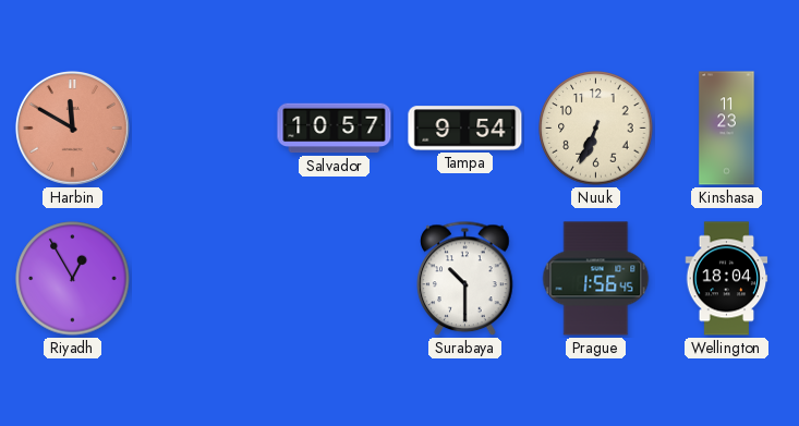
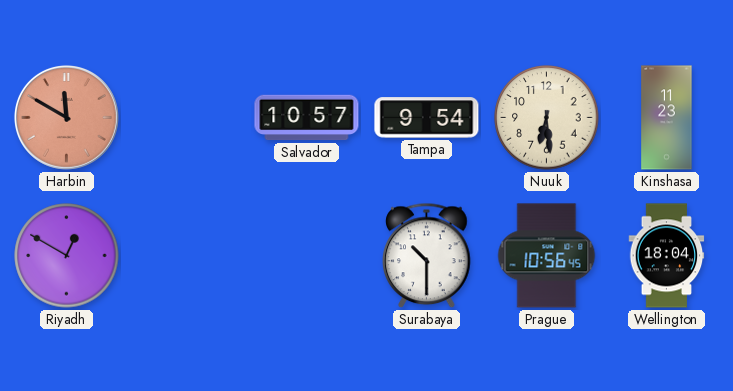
Nuuk: 6:34 -> 6:29 (547, 118)
Riyadh: 12:55 -> 12:50 (67, 256)
Prague: 1:56 -> 10:56 (547, 256)
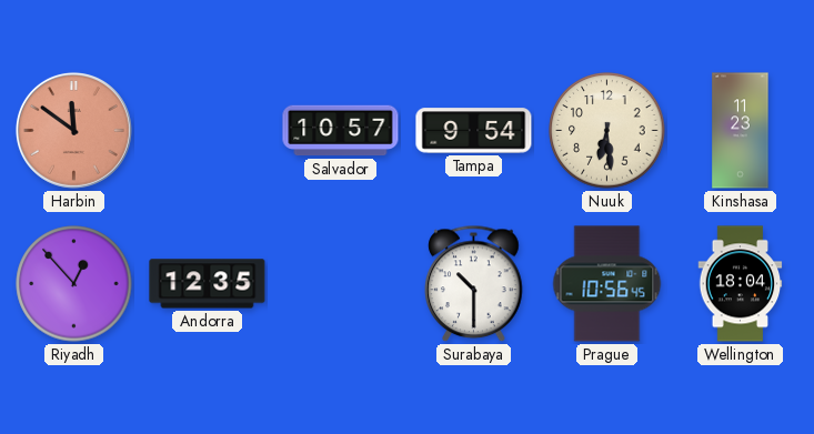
Harbin: 11:50 -> 11:51 (73, 130)
Riyadh: 12:50 -> 12:53 (74, 284)
Andorra: none -> 12:35 (208, 284)
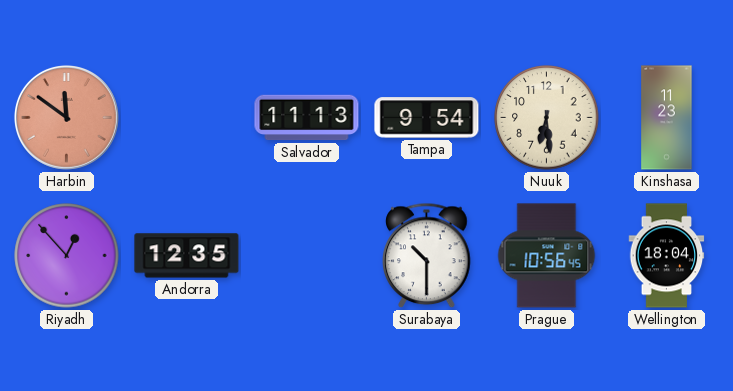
Salvador: 10:57 -> 11:13 (307, 118)
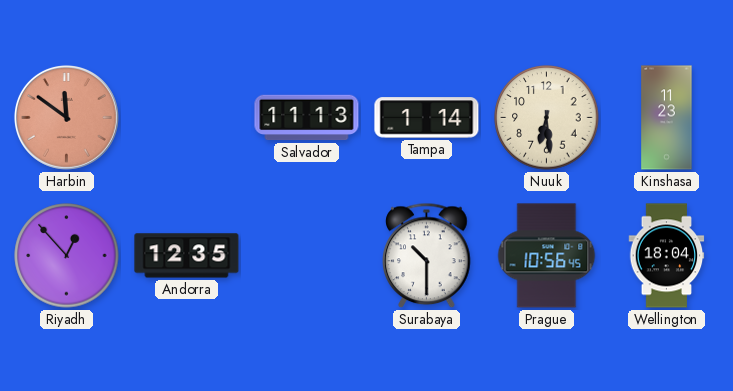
Tampa: 9:54 -> 1:14 (427, 118)
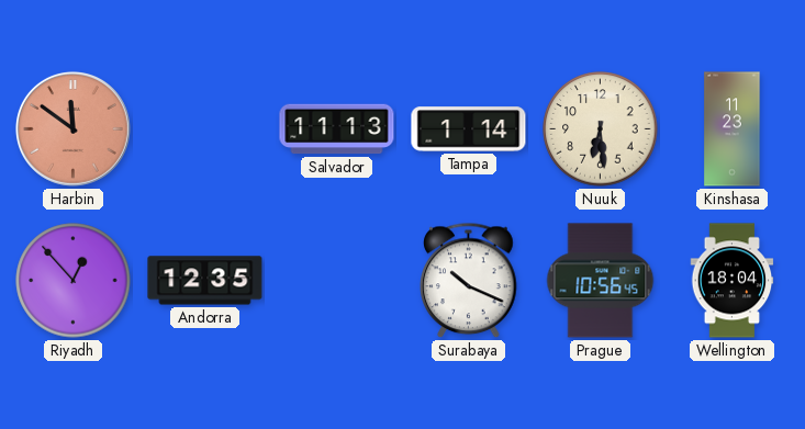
Surabaya: 10:30 -> 10:19 (469, 281)
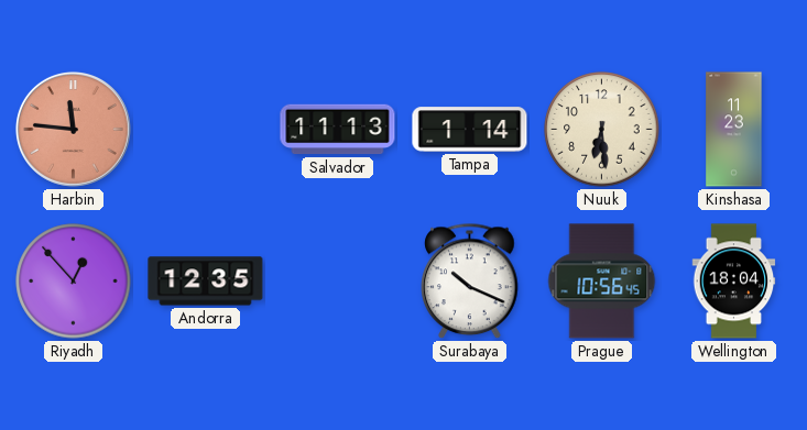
Harbin: 11:51 -> 11:46 (73, 129)
